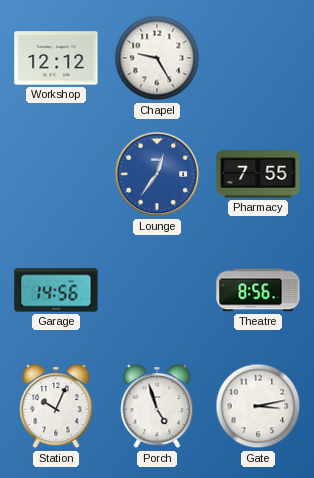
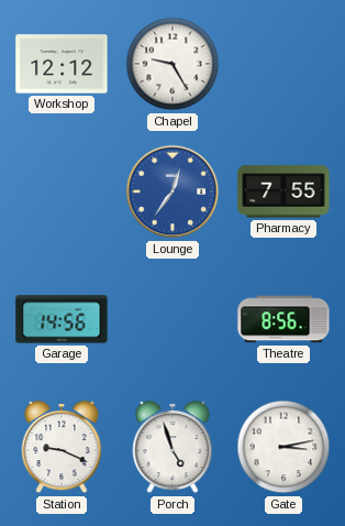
Station: 10:04 -> 9:19 (62, 448)
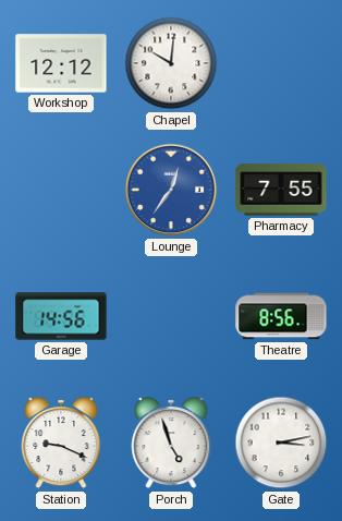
Chapel: 9:25 -> 10:01 (171, 63)
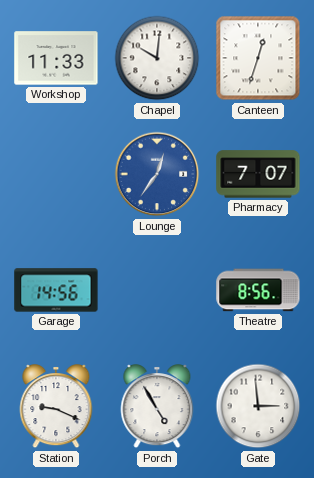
Workshop: 12:12 -> 11:33 (56, 58)
Canteen: none -> 12:33 (258, 58)
Pharmacy: 7:55 -> 7:07 (258, 174)
Porch: 4:57 -> 4:55 (157, 407)
Gate: 3:13 -> 2:59 (258, 406)
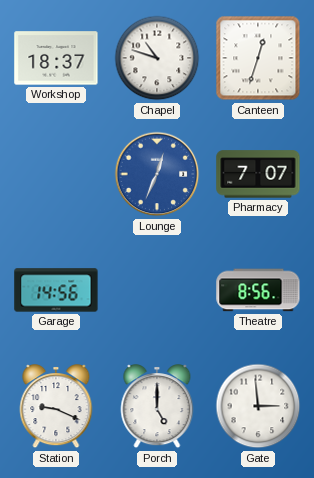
Workshop: 11:33 -> 18:37 (56, 58)
Chapel: 10:01 -> 10:48 (157, 58)
Lounge: 12:36 -> 12:34 (157, 174)
Porch: 4:55 -> 5:00 (157, 407)
